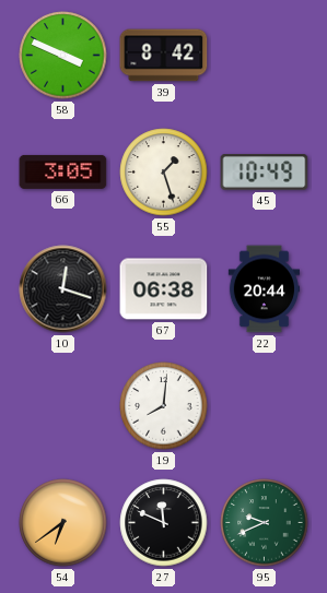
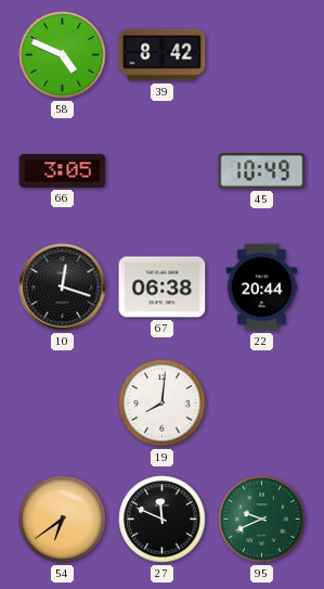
58: 3:49 -> 4:49 (63, 55)
55: 1:27 -> none (164, 173)
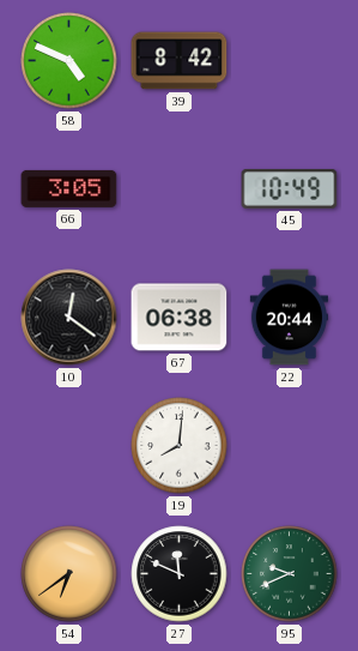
10: 12:18 -> 12:21 (69, 318)
